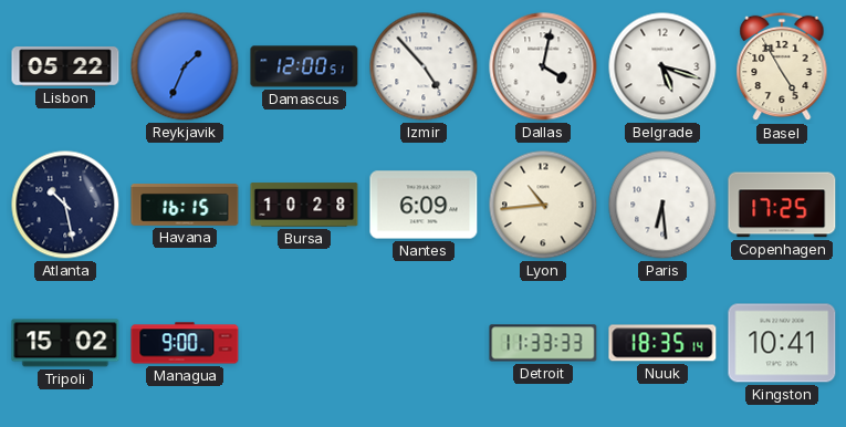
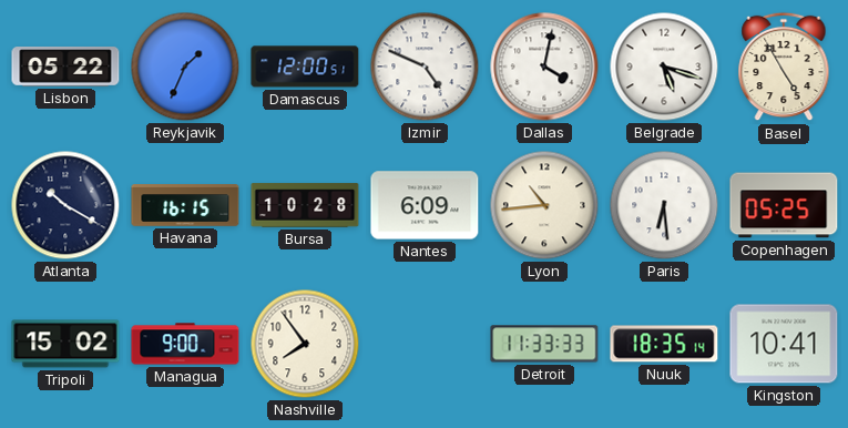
Izmir: 4:53 -> 4:49 (425, 67)
Atlanta: 10:28 -> 10:20 (65, 205)
Copenhagen: 17:25 -> 05:25 (784, 205)
Nashville: none -> 7:54 (305, 344)
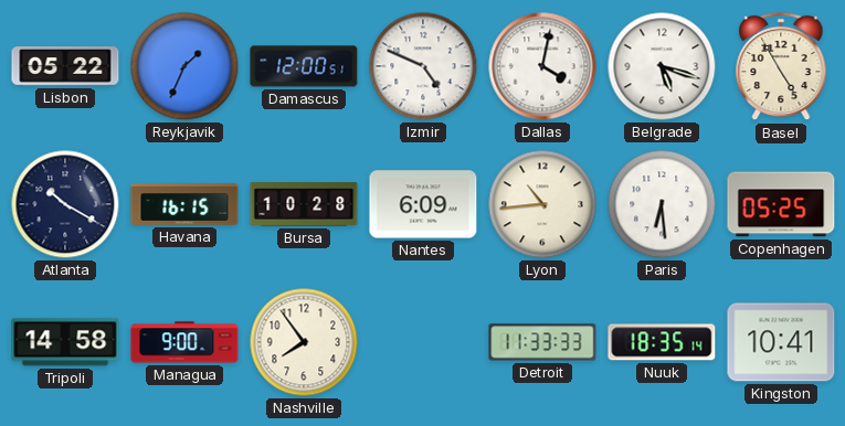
Tripoli: 15:02 -> 14:58 (65, 342)
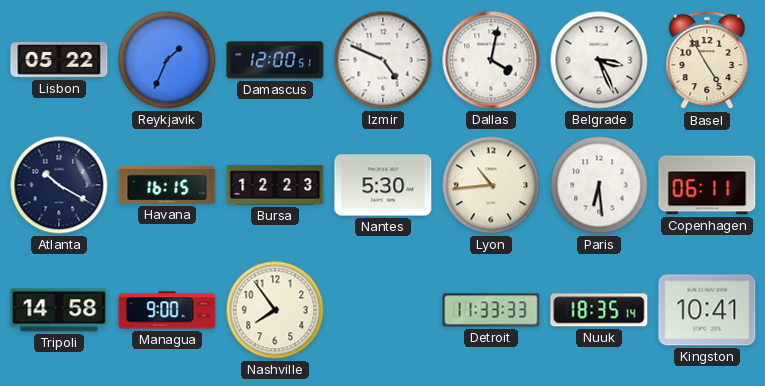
Belgrade: 5:18 -> 3:26 (599, 60)
Bursa: 10:28 -> 12:23 (275, 185)
Nantes: 6:09 -> 5:30 (383, 185)
Copenhagen: 05:25 -> 06:11 (707, 185)
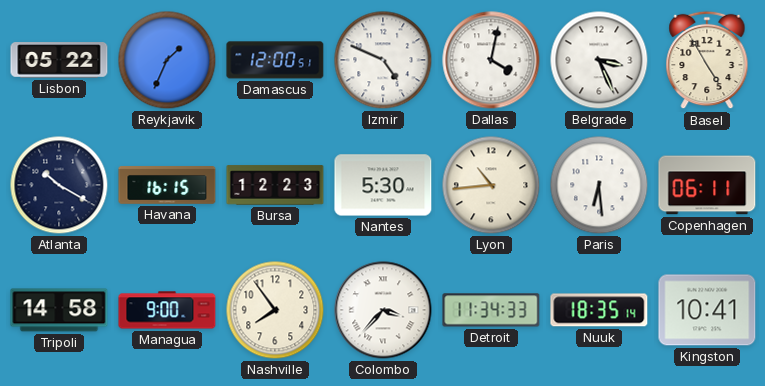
Colombo: none -> 3:37 (383, 310)
Detroit: 11:33 -> 11:34 (491, 310)
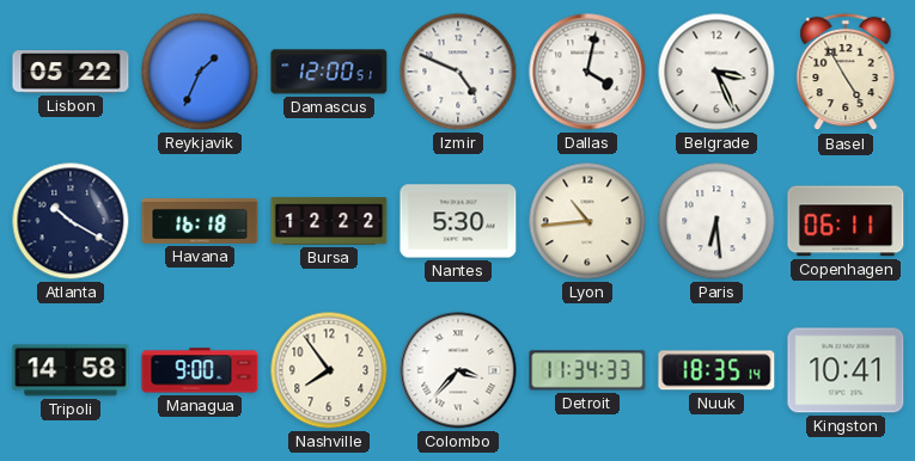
Havana: 16:15 -> 16:18 (200, 221)
Bursa: 12:23 -> 12:22 (329, 221)
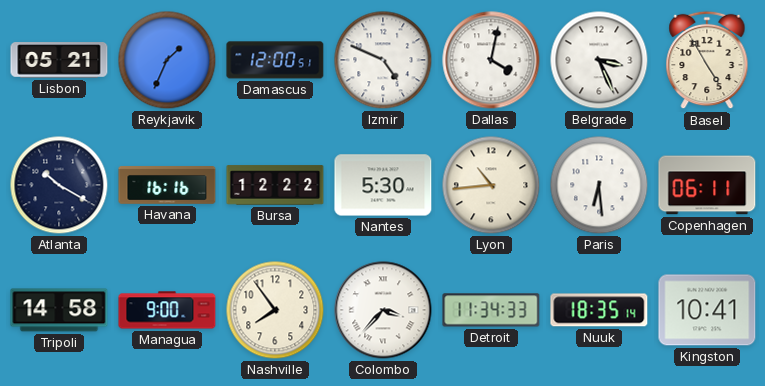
Lisbon: 05:22 -> 05:21 (59, 60)
Havana: 16:18 -> 16:16 (167, 185)
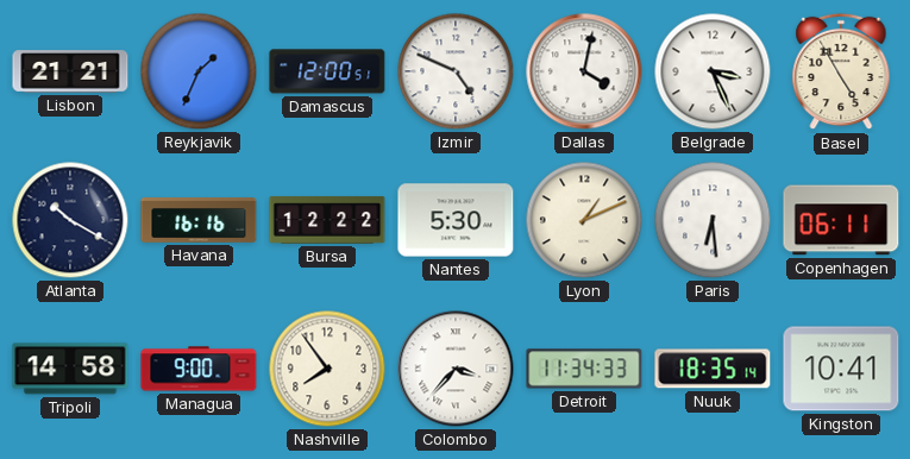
Lisbon: 05:21 -> 21:21 (70, 71)
Lyon: 10:44 -> 1:11 (584, 220)
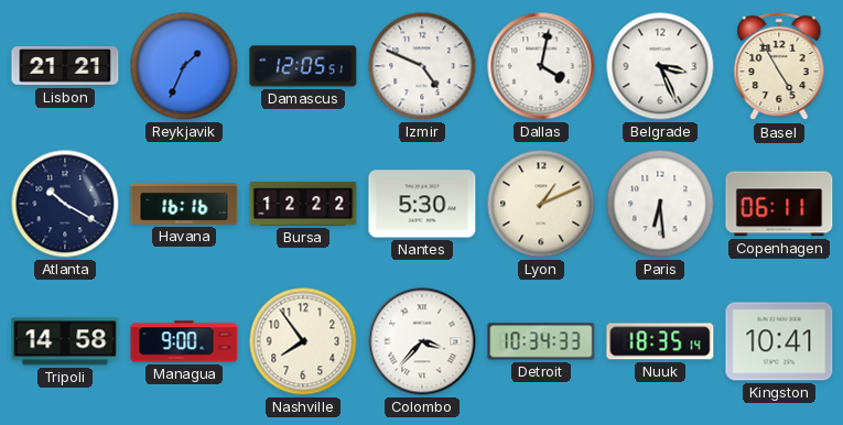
Damascus: 12:00 -> 12:05 (303, 66)
Detroit: 11:34 -> 10:34 (541, 341)
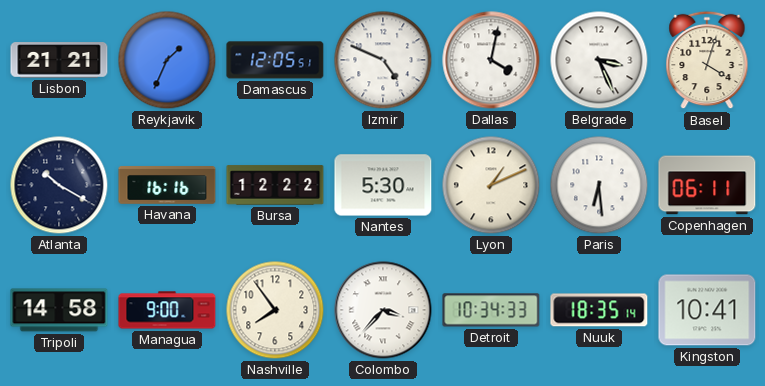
Basel: 4:55 -> 4:03 (707, 60)
